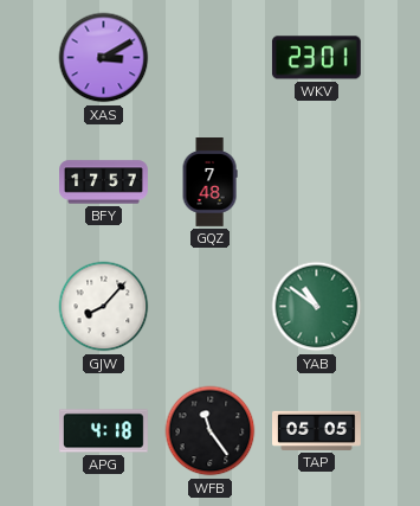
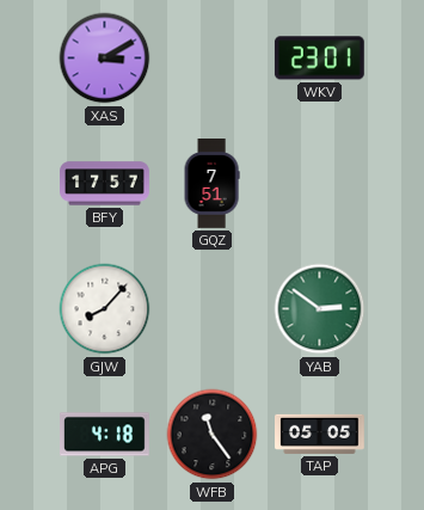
GQZ: 7:48 -> 7:51 (211, 184)
YAB: 10:51 -> 2:51 (320, 309)
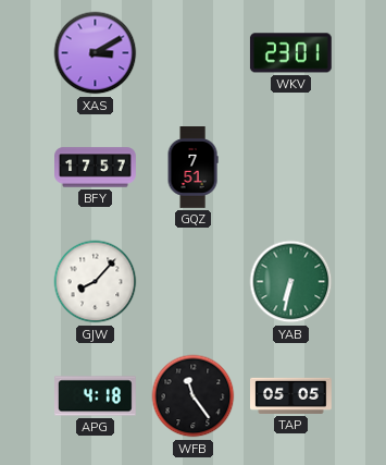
YAB: 2:51 -> 6:32 (291, 282)
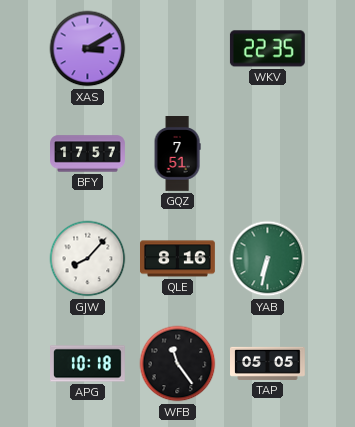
WKV: 23:01 -> 22:35 (267, 49)
QLE: none -> 8:16 (178, 259)
APG: 4:18 -> 10:18 (88, 364)
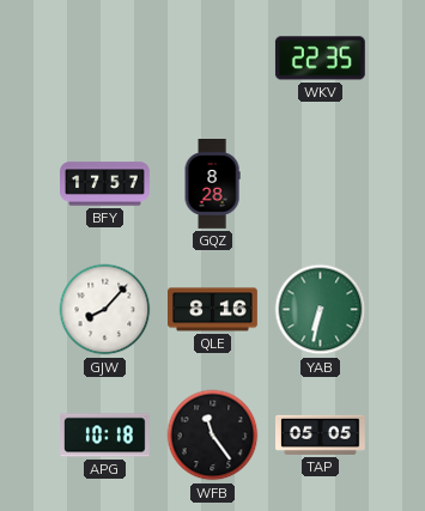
XAS: 3:10 -> none (88, 49)
GQZ: 7:51 -> 8:28 (212, 184)
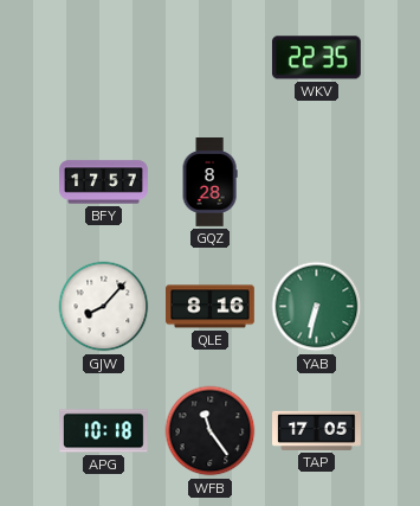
TAP: 05:05 -> 17:05 (317, 430)
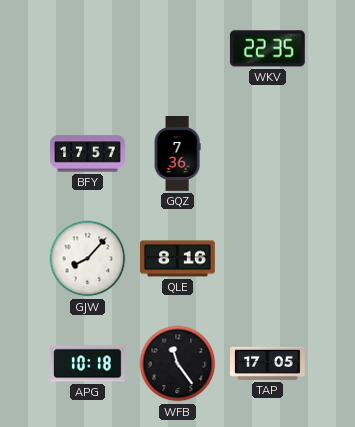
GQZ: 8:28 -> 7:36 (177, 154)
YAB: 6:32 -> none (317, 307)
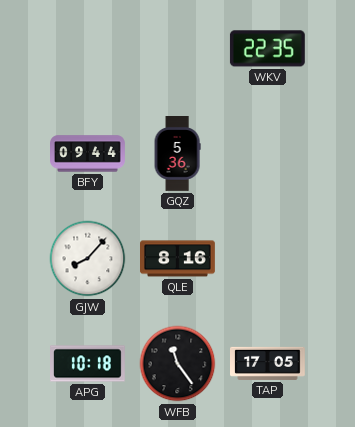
BFY: 17:57 -> 09:44 (88, 154)
GQZ: 7:36 -> 5:36 (177, 154)
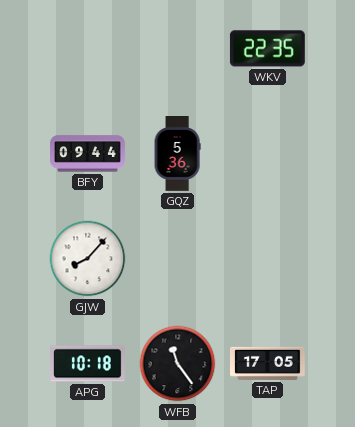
QLE: 8:16 -> none (178, 259)
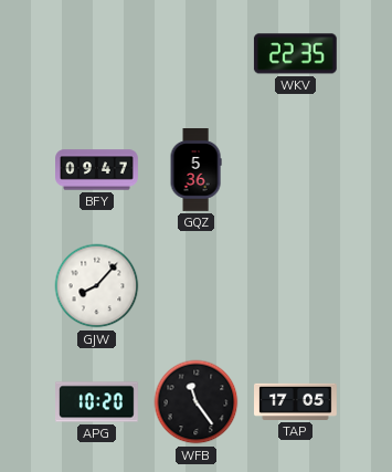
BFY: 09:44 -> 09:47 (97, 170)
APG: 10:18 -> 10:20 (97, 402)
